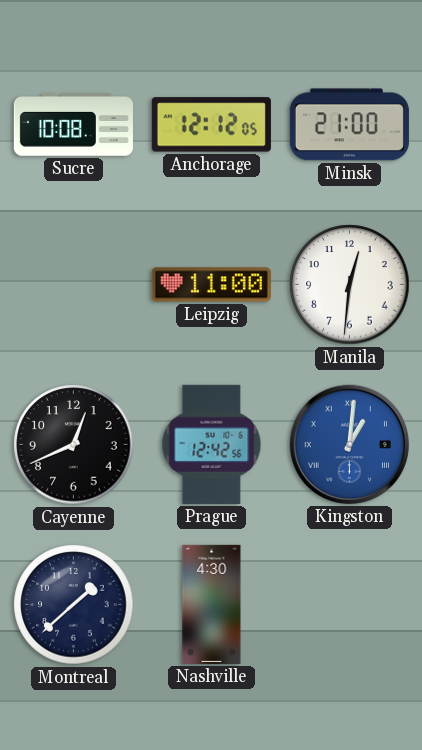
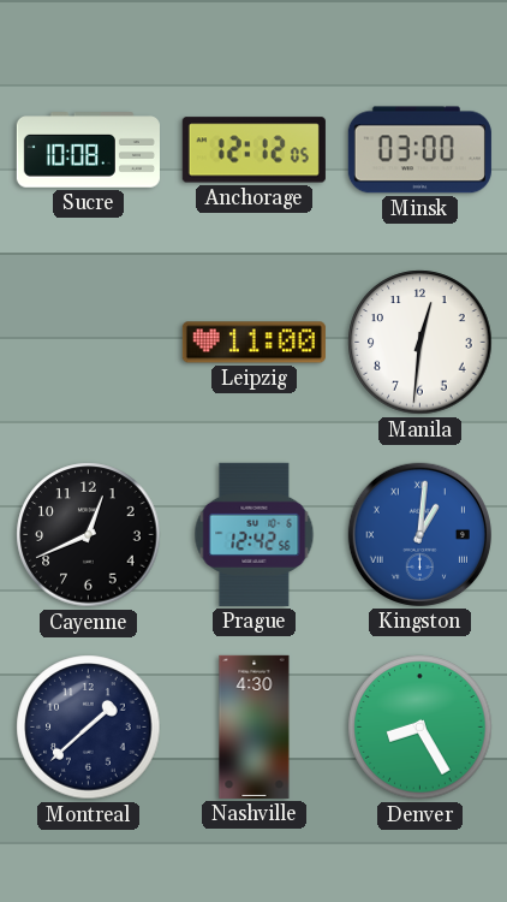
Minsk: 21:00 -> 03:00 (419, 150)
Denver: none -> 8:25 (420, 728)
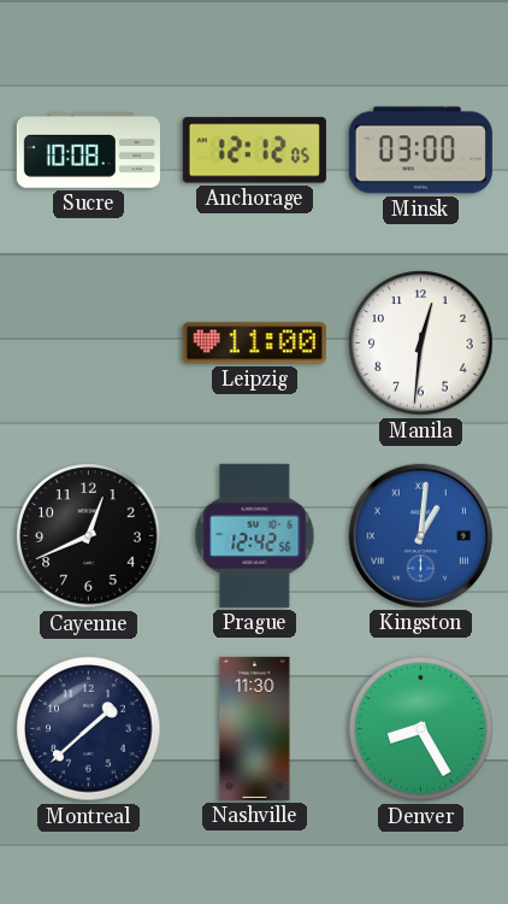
Nashville: 4:30 -> 11:30 (255, 728)
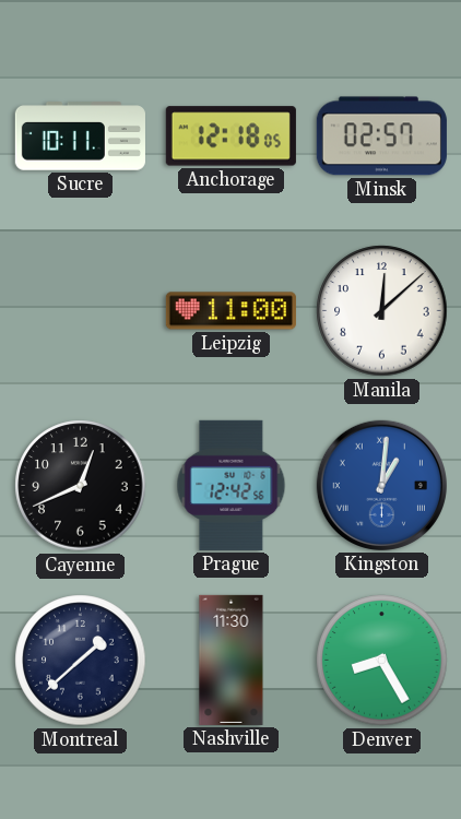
Sucre: 10:08 -> 10:11 (80, 136)
Anchorage: 12:12 -> 12:18 (230, 136)
Minsk: 03:00 -> 02:57 (381, 136)
Manila: 12:31 -> 12:08 (382, 311)
